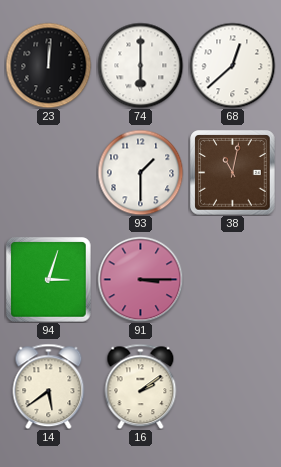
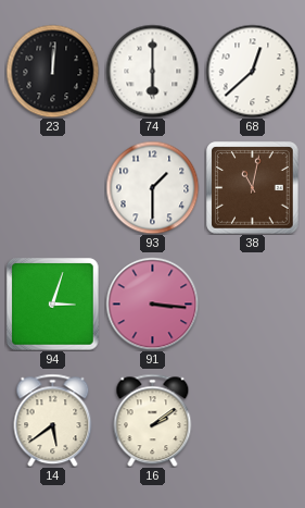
91: 3:15 -> 3:16 (152, 303)
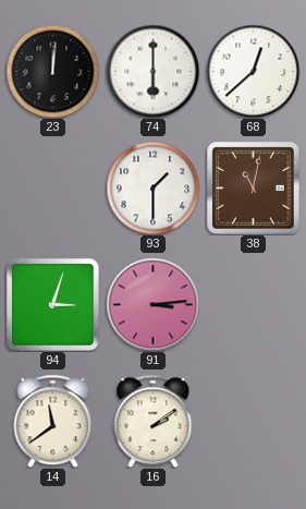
91: 3:16 -> 3:14 (152, 304)
14: 5:39 -> 11:39 (53, 421)
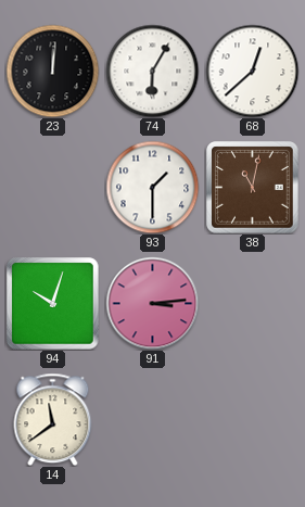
74: 6:00 -> 6:05 (152, 71)
94: 3:03 -> 10:03 (53, 304)
16: 2:09 -> none (154, 421)
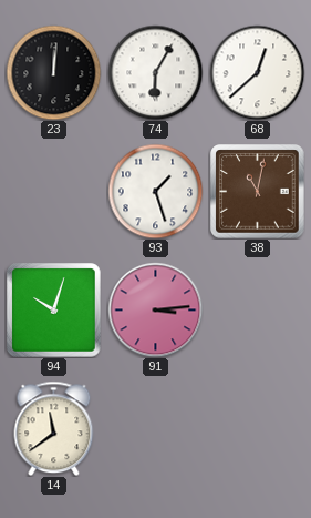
93: 1:30 -> 1:27 (155, 191)
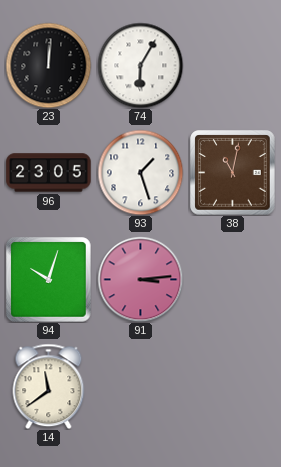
68: 12:38 -> none (257, 72)
96: none -> 23:05 (49, 173)
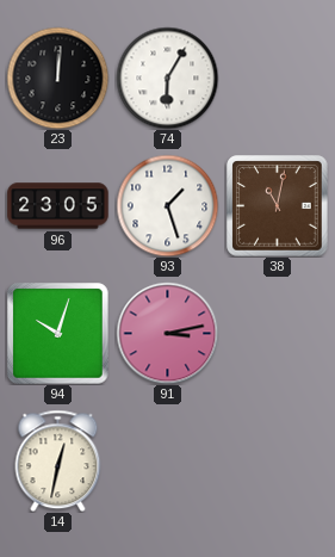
91: 3:14 -> 3:13 (167, 333)
14: 11:39 -> 12:32 (58, 460)
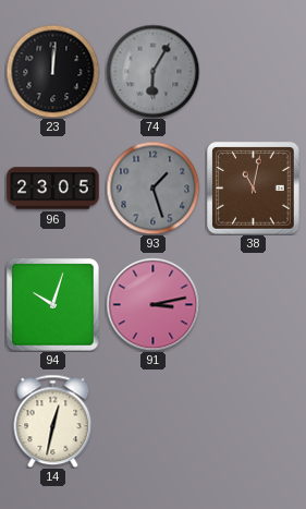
74 dial: white -> grey (152, 71)
93 dial: white -> grey (152, 187)
